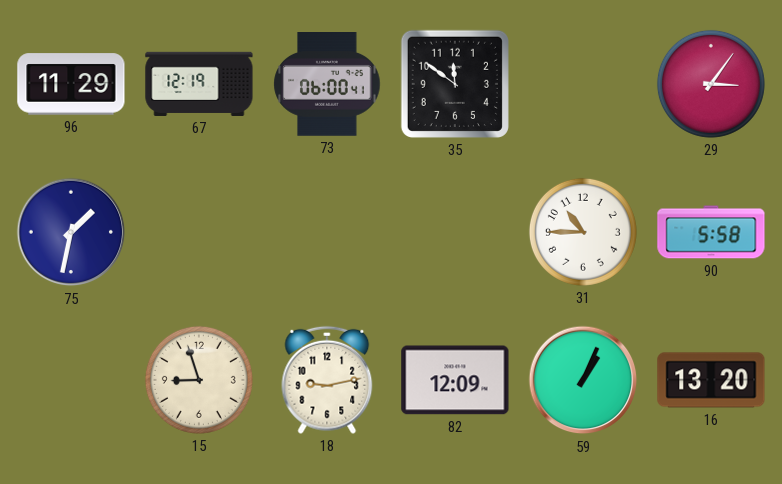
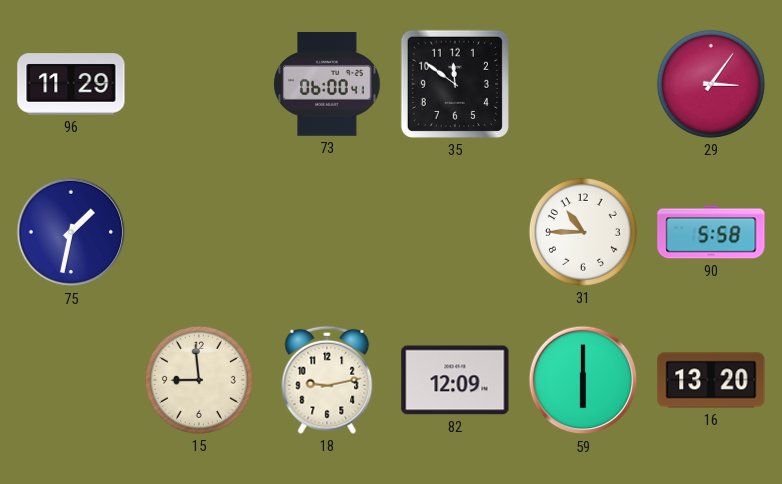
67: 12:19 -> none (199, 84)
15: 8:57 -> 8:59 (199, 380)
59: 1:04 -> 6:00 (583, 380)
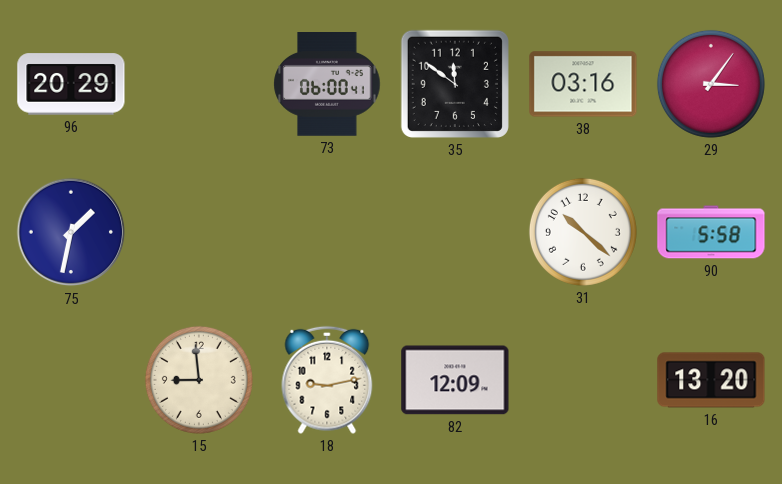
96: 11:29 -> 20:29 (71, 84)
38: none -> 03:16 (583, 84)
31: 10:45 -> 10:22 (583, 232)
59: 6:00 -> none (583, 380)
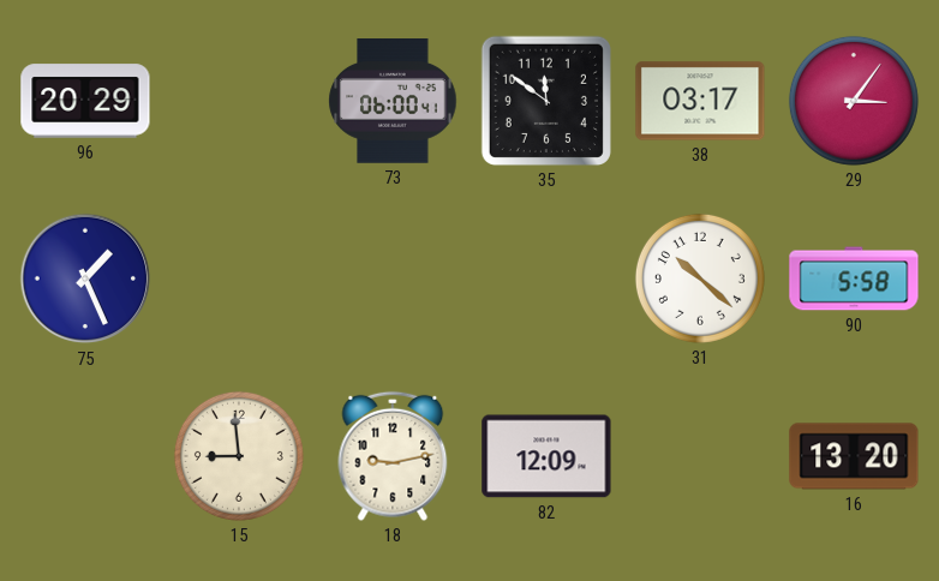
38: 03:16 -> 03:17 (700, 101)
75: 1:32 -> 1:26 (85, 278)
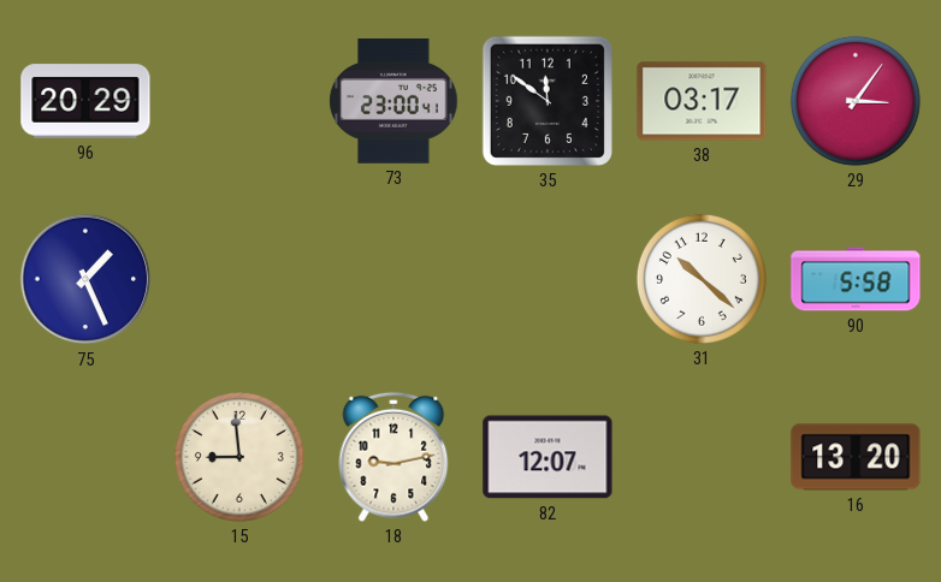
73: 06:00 -> 23:00 (393, 101)
82: 12:09 -> 12:07 (548, 457)
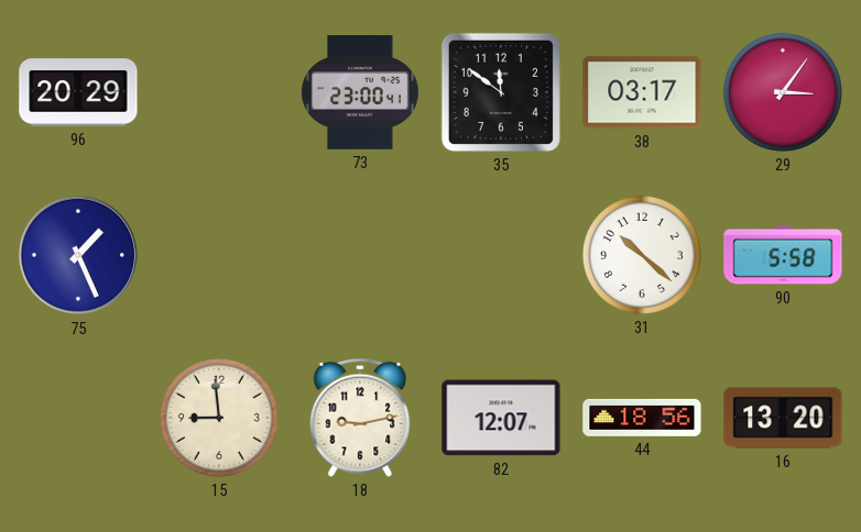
44: none -> 18:56 (642, 418)
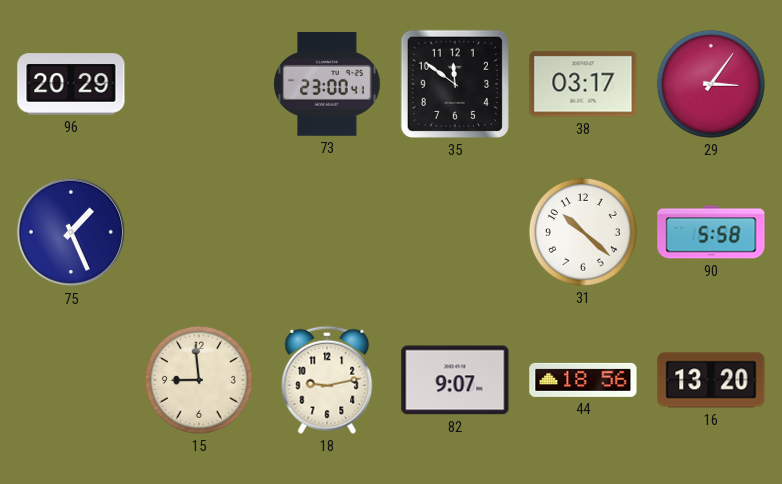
82: 12:07 -> 9:07 (455, 380)
